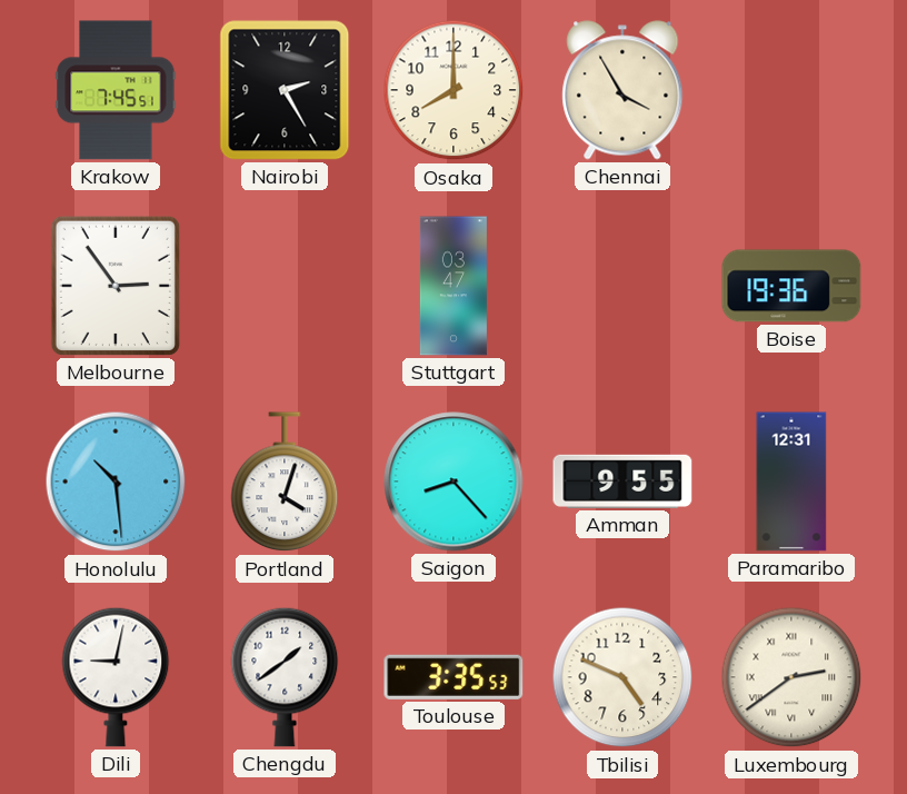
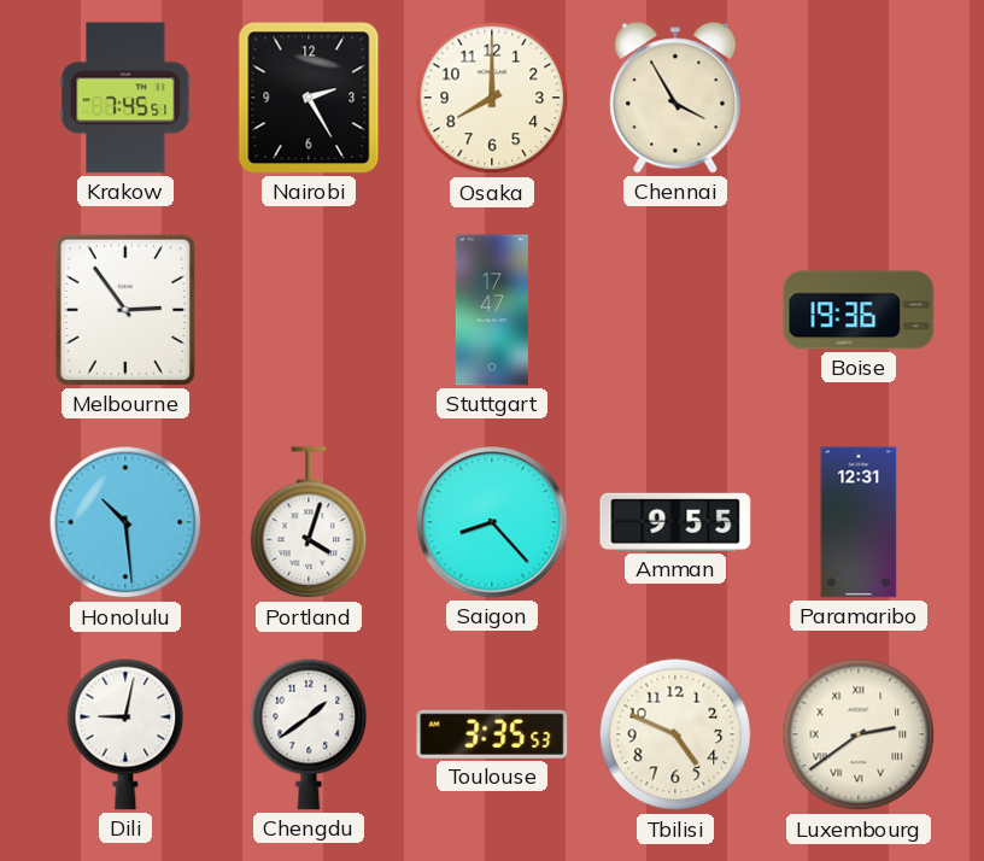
Stuttgart: 03:47 -> 17:47 (492, 310)
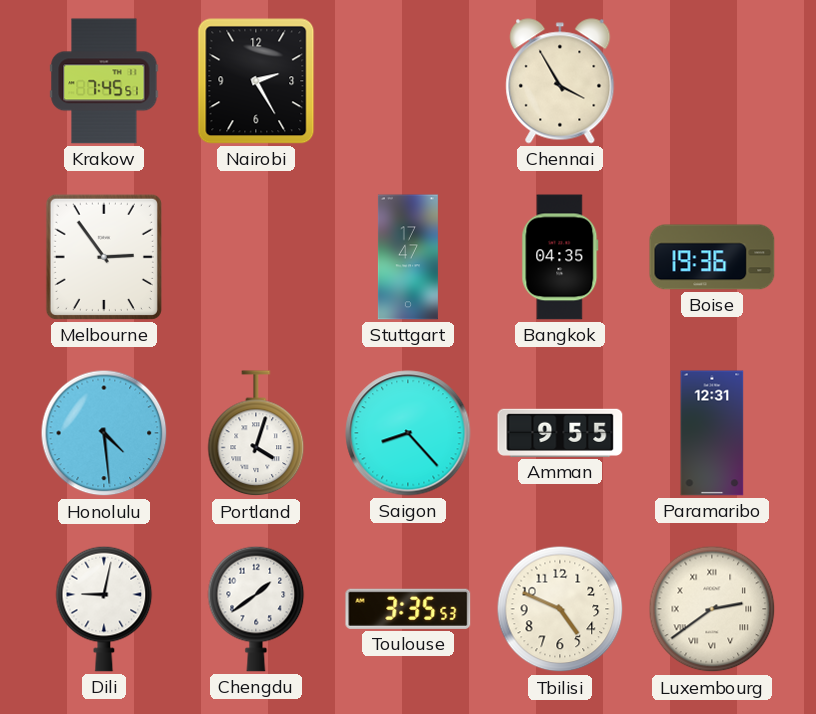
Osaka: 8:00 -> none (492, 98)
Bangkok: none -> 04:35 (560, 257)
Honolulu: 10:29 -> 4:29 (104, 433)
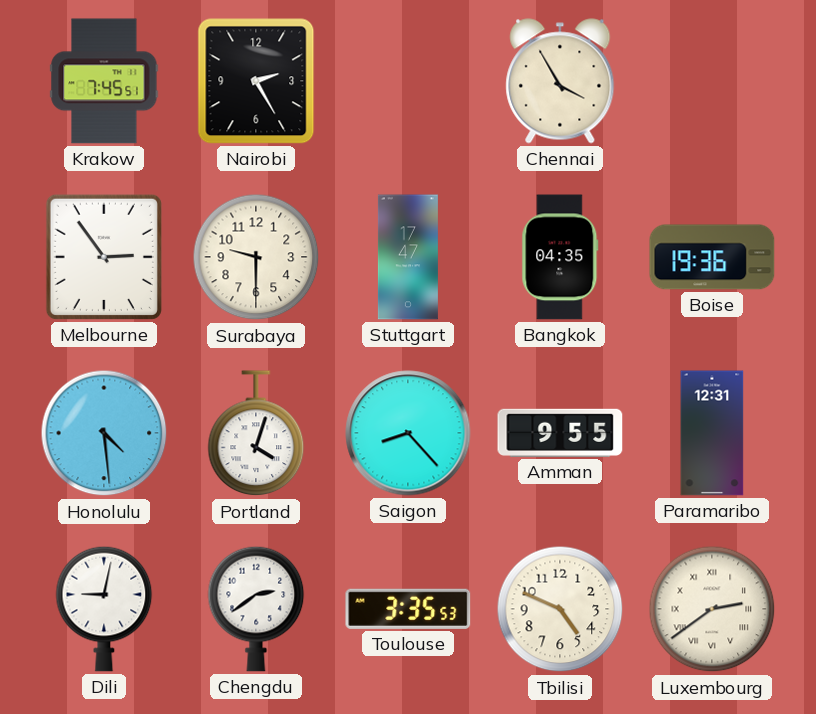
Surabaya: none -> 9:30 (256, 257)
Chengdu: 1:39 -> 2:39 (256, 609)
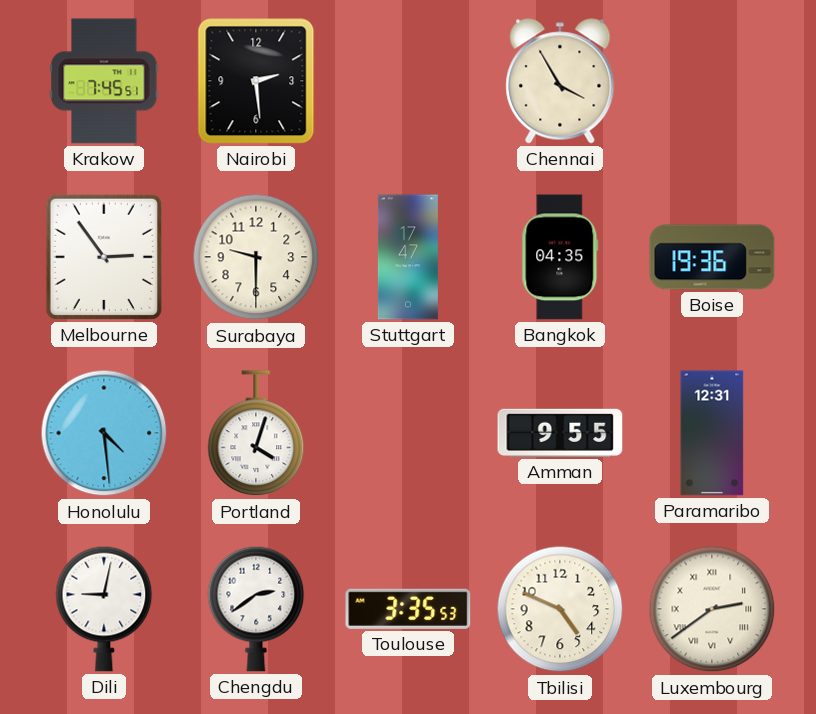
Nairobi: 2:25 -> 2:29 (256, 81)
Saigon: 8:23 -> none (408, 433)
